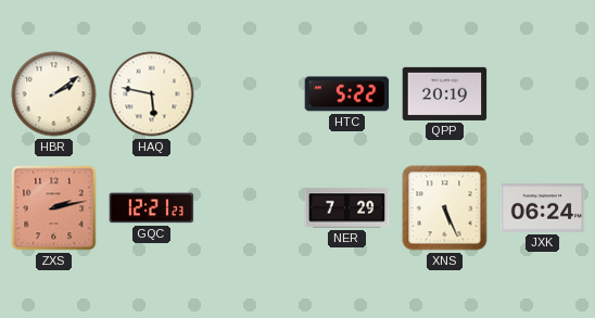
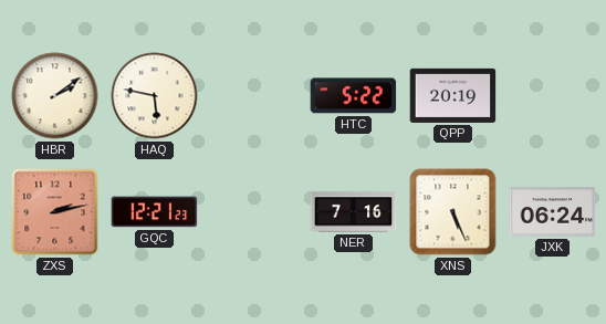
NER: 7:29 -> 7:16 (354, 212)
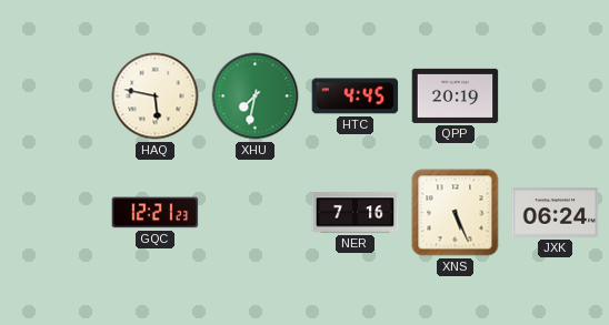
HBR: 2:09 -> none (55, 96)
XHU: none -> 7:32 (256, 97)
HTC: 5:22 -> 4:45 (356, 97)
ZXS: 2:13 -> none (55, 212)
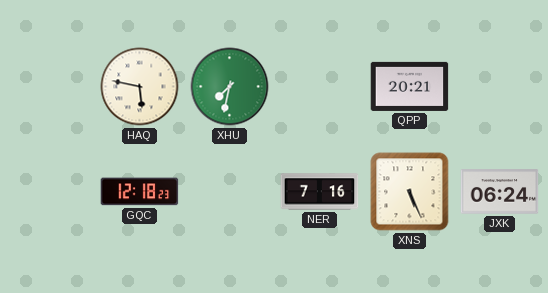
HTC: 4:45 -> none (356, 97)
QPP: 20:19 -> 20:21 (410, 86)
GQC: 12:21 -> 12:18 (140, 192)
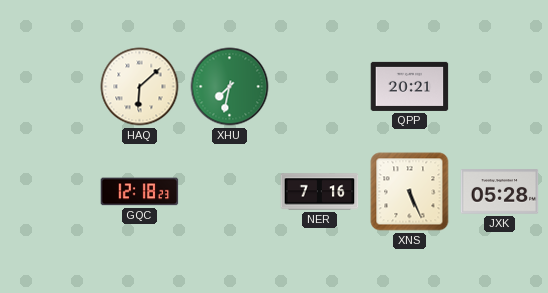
HAQ: 5:47 -> 6:08 (140, 87)
JXK: 06:24 -> 05:28 (500, 192)
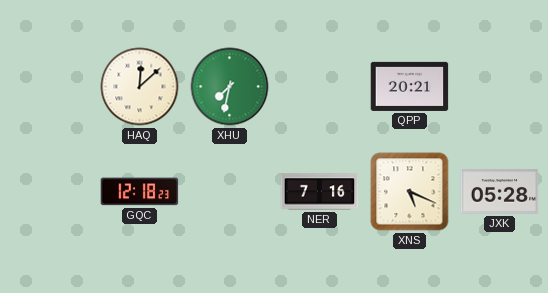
HAQ: 6:08 -> 12:08 (140, 87)
XNS: 5:26 -> 5:19 (410, 192)
